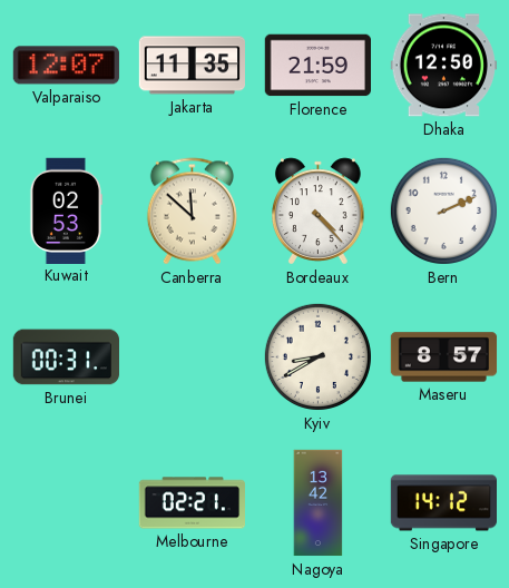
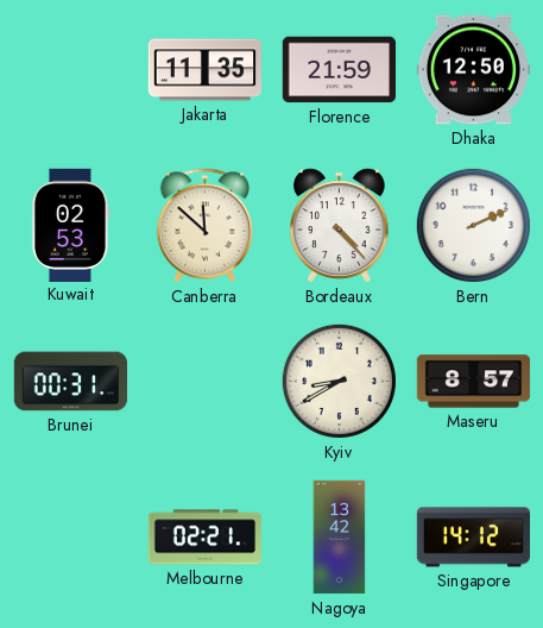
Valparaiso: 12:07 -> none (66, 66)
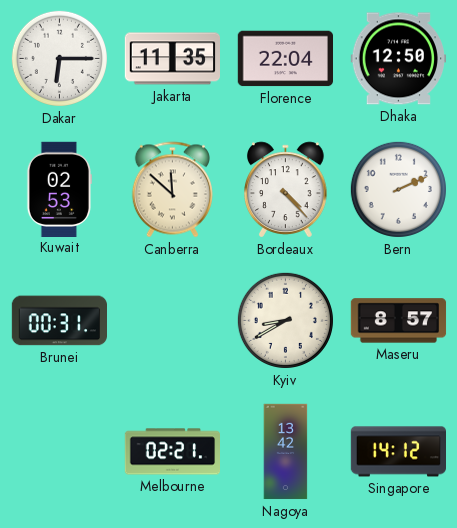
Dakar: none -> 6:15 (59, 58)
Florence: 21:59 -> 22:04 (285, 59)
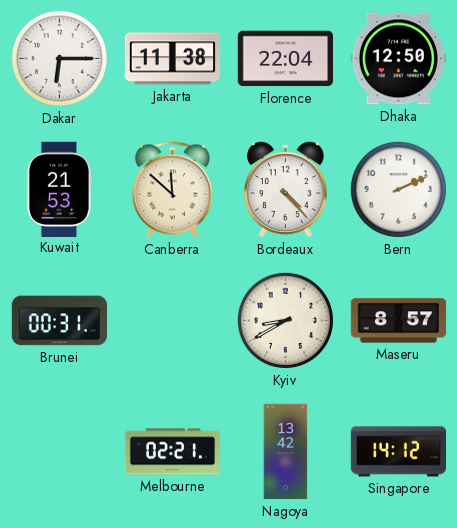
Jakarta: 11:35 -> 11:38 (173, 59)
Kuwait: 02:53 -> 21:53 (59, 189)
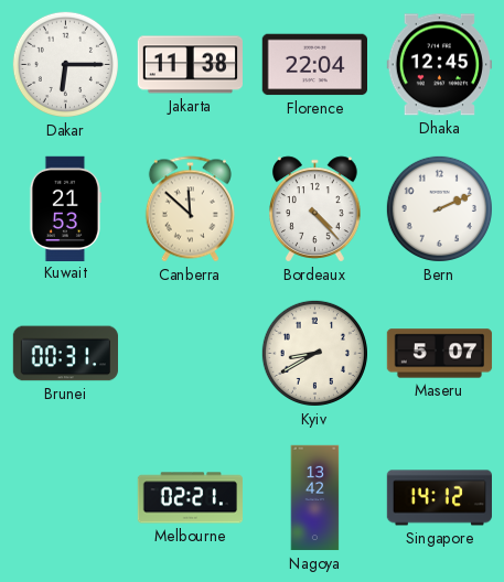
Dhaka: 12:50 -> 12:45 (439, 65)
Maseru: 8:57 -> 5:07 (440, 354)
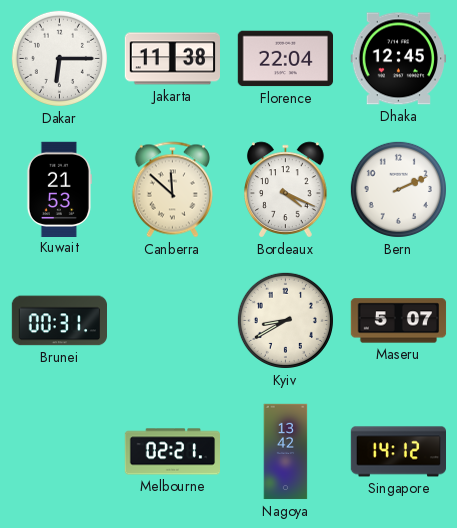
Bordeaux: 4:23 -> 4:19 (286, 190)
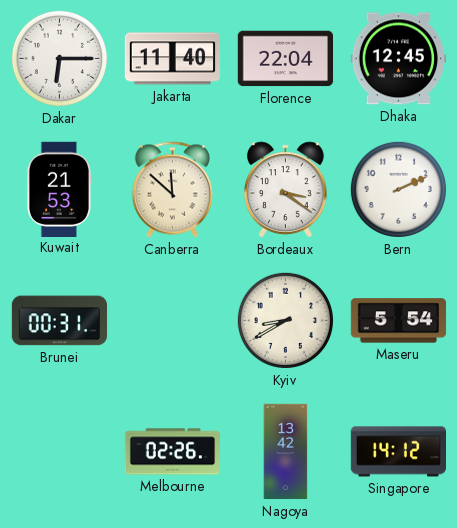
Jakarta: 11:38 -> 11:40 (173, 59)
Bordeaux: 4:19 -> 3:21 (286, 190)
Maseru: 5:07 -> 5:54 (399, 321)
Melbourne: 02:21 -> 02:26 (172, 452)
